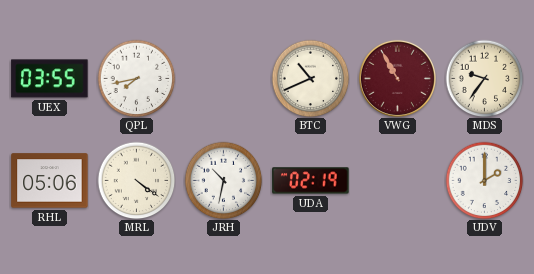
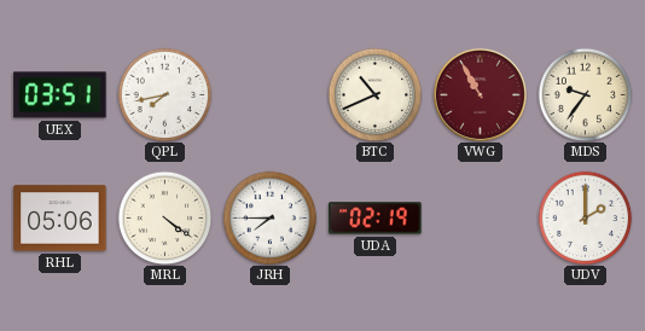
UEX: 03:55 -> 03:51 (60, 95)
JRH: 10:32 -> 7:45 (269, 217)
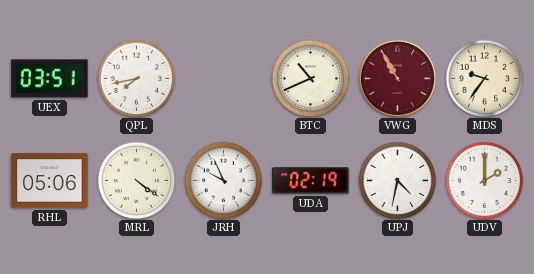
JRH: 7:45 -> 9:56 (223, 180)
UPJ: none -> 4:32 (397, 180)
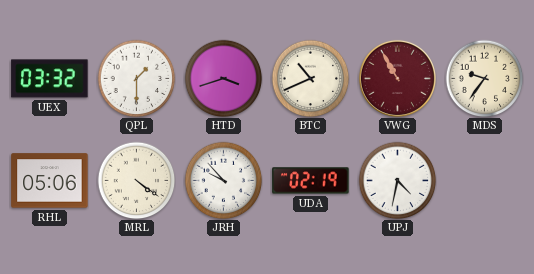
UEX: 03:51 -> 03:32 (50, 79)
QPL: 7:43 -> 1:30 (136, 78)
HTD: none -> 3:42 (223, 78)
JRH: 9:56 -> 9:53 (223, 180)
UDV: 2:00 -> none (484, 180)
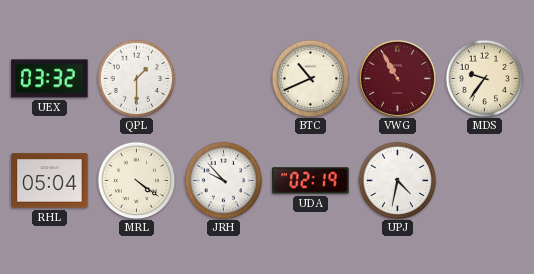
HTD: 3:42 -> none (223, 78)
RHL: 05:06 -> 05:04 (50, 181)
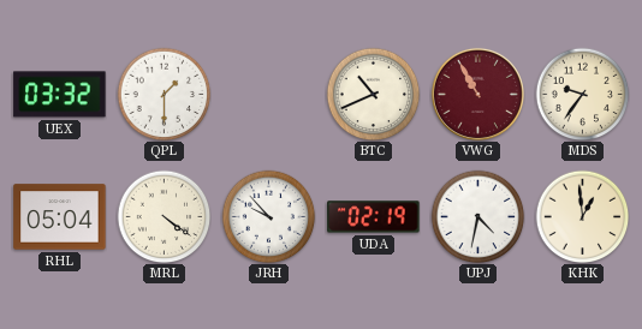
KHK: none -> 12:59 (582, 216)
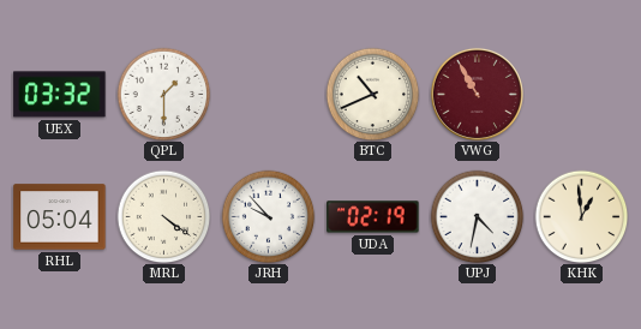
MDS: 9:36 -> none (582, 94)
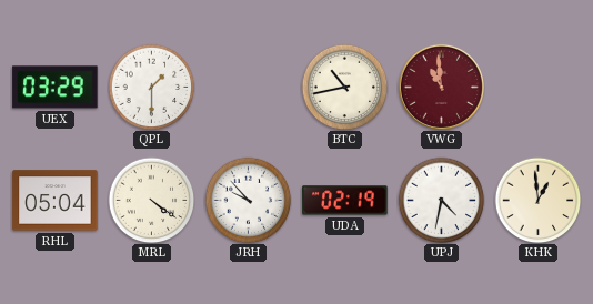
UEX: 03:32 -> 03:29 (56, 88)
BTC: 10:41 -> 10:43 (344, 87)
VWG: 10:55 -> 10:59 (441, 87)
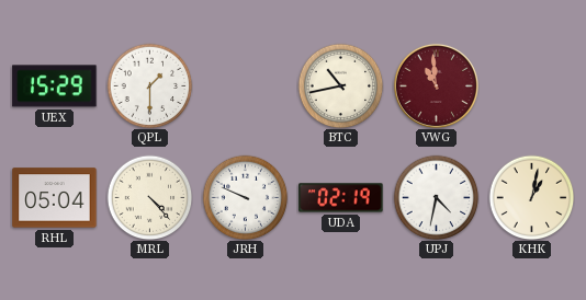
UEX: 03:29 -> 15:29 (55, 86)
MRL: 4:21 -> 4:23 (149, 197)
JRH: 9:53 -> 9:49 (245, 197)
KHK: 12:59 -> 1:02 (531, 197)
